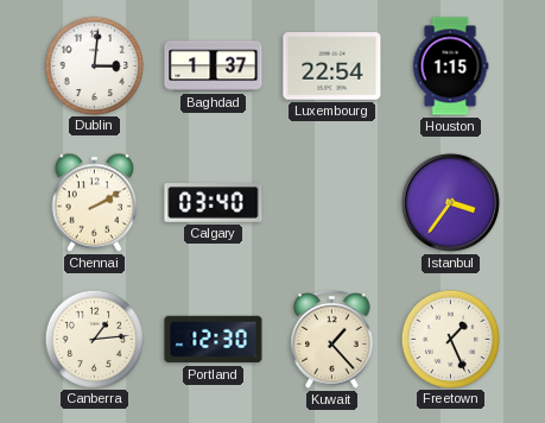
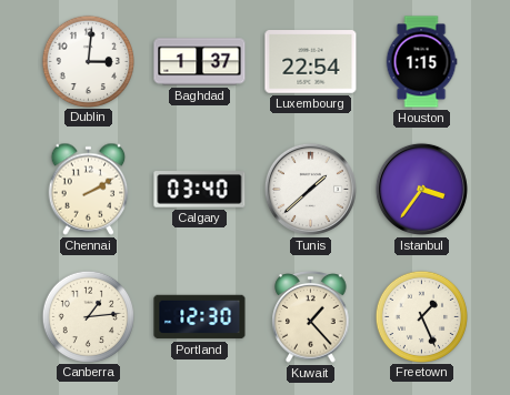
Tunis: none -> 1:38 (310, 189)
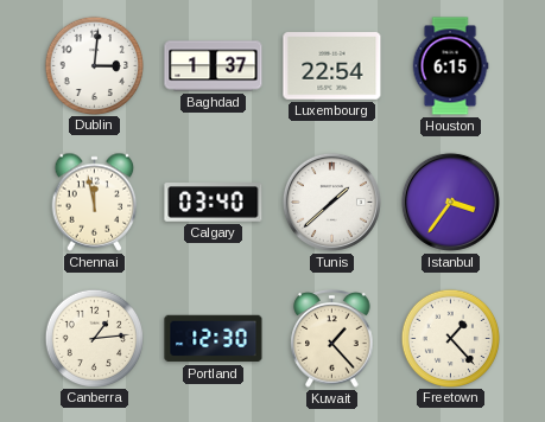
Houston: 1:15 -> 6:15 (450, 66)
Chennai: 2:10 -> 11:58 (95, 202)
Freetown: 1:26 -> 1:23 (450, 338)
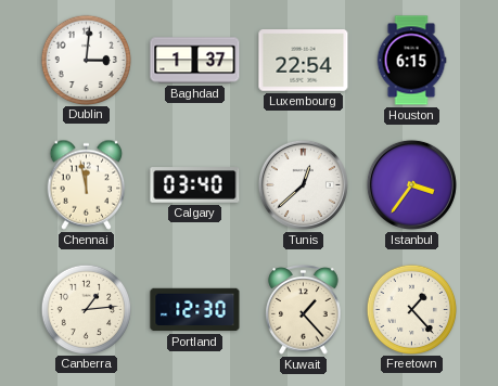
Tunis: 1:38 -> 12:38 (303, 184)
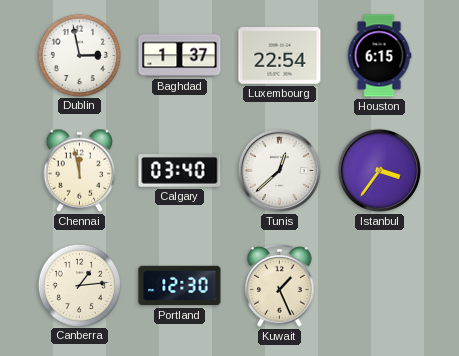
Dublin: 3:01 -> 2:58 (79, 55)
Kuwait: 1:23 -> 1:26 (280, 286)
Freetown: 1:23 -> none (411, 309)
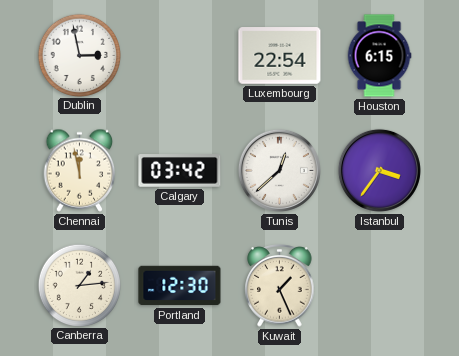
Baghdad: 1:37 -> none (180, 56)
Calgary: 03:40 -> 03:42 (180, 171)
